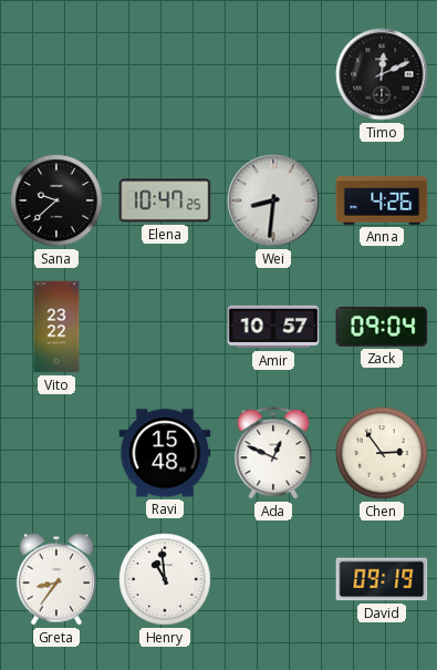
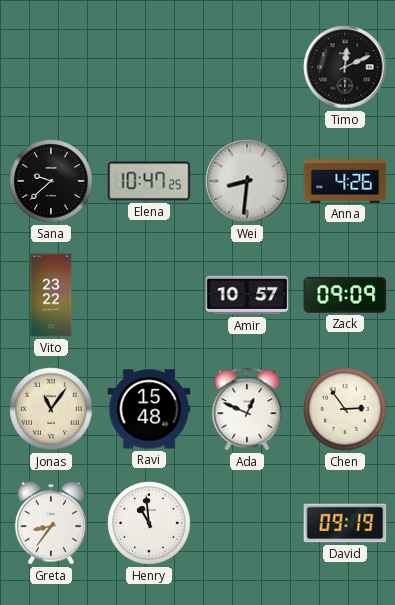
Zack: 09:04 -> 09:09 (345, 295)
Jonas: none -> 11:06 (51, 409)
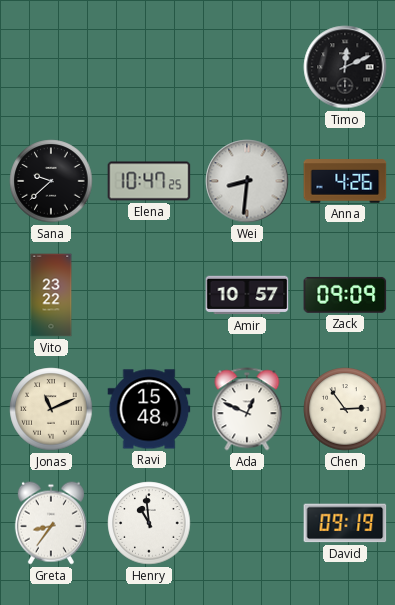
Jonas: 11:06 -> 11:11 (51, 409)
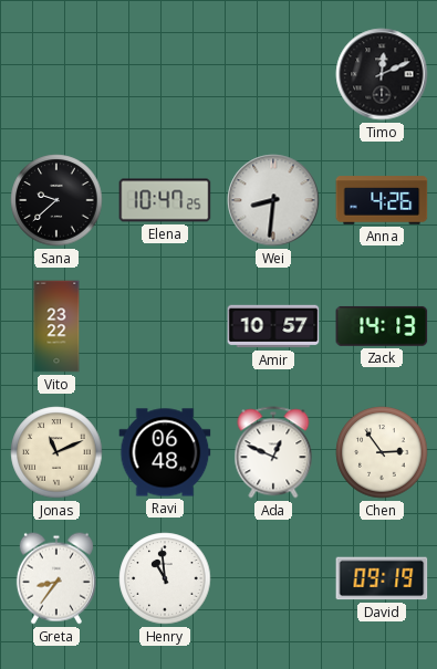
Zack: 09:09 -> 14:13 (382, 326)
Ravi: 15:48 -> 06:48 (165, 452)
